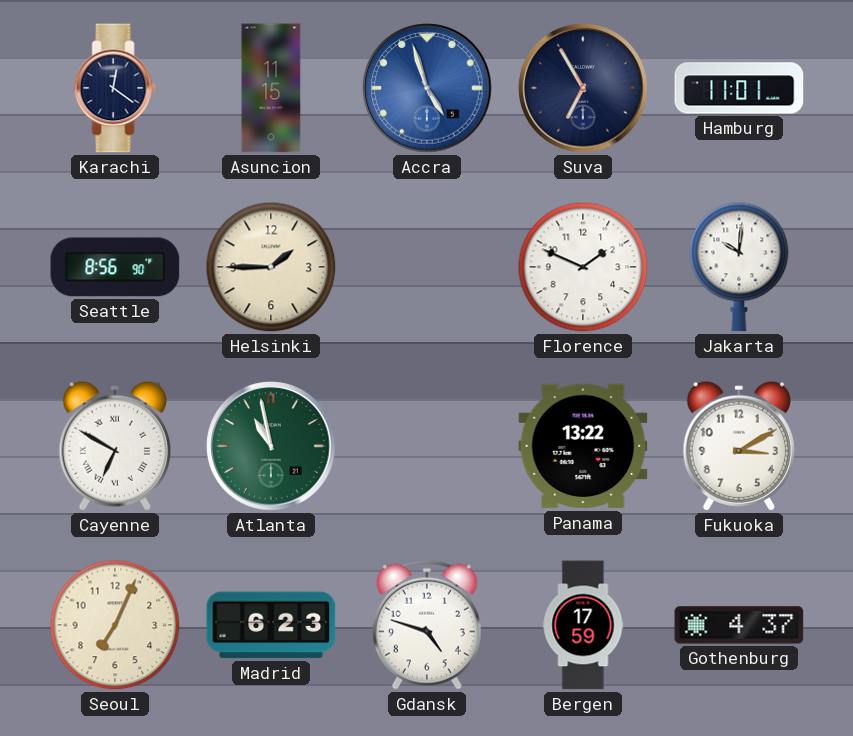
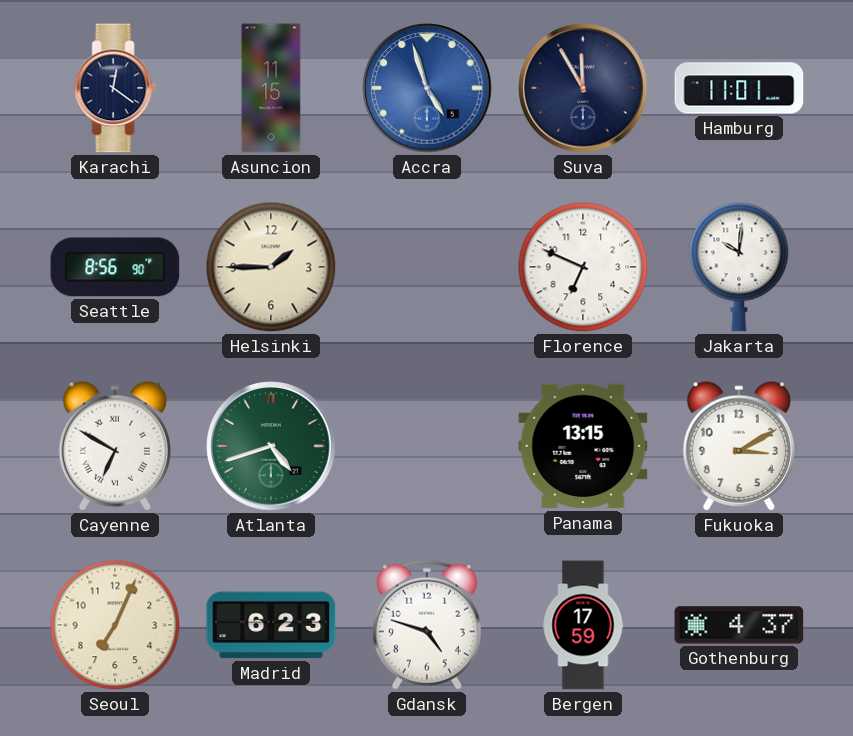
Suva: 6:55 -> 11:55 (583, 88)
Florence: 1:49 -> 6:49 (583, 267)
Atlanta: 10:58 -> 4:42 (271, 446)
Panama: 13:22 -> 13:15 (583, 446)
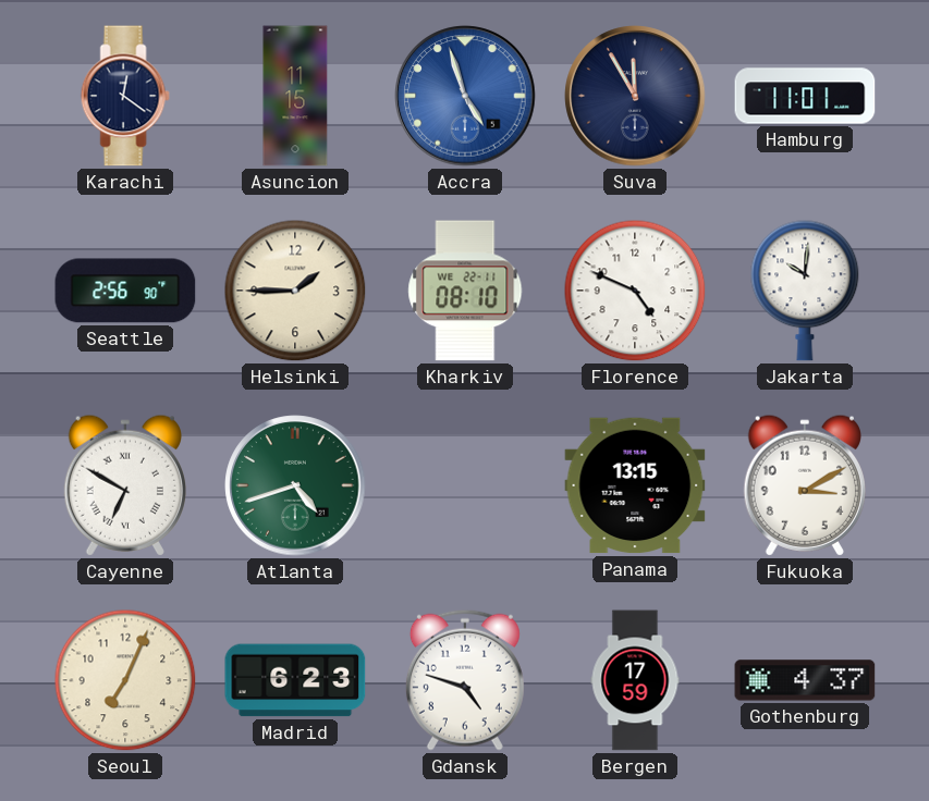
Seattle: 8:56 -> 2:56 (125, 291)
Kharkiv: none -> 08:10 (465, 291)
Florence: 6:49 -> 4:49 (635, 291)
